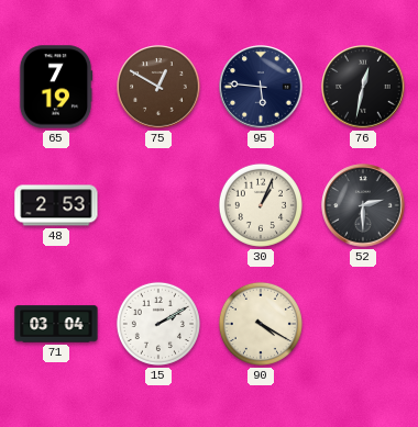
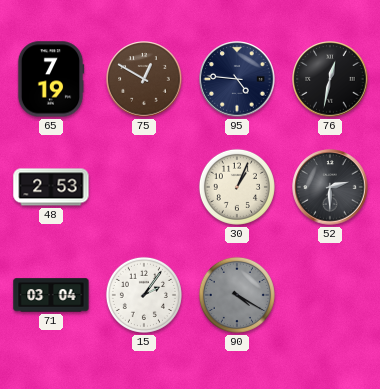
95: 5:46 -> 4:46 (237, 79)
15: 2:10 -> 2:06 (144, 295)
90 dial: cream -> grey (237, 295)
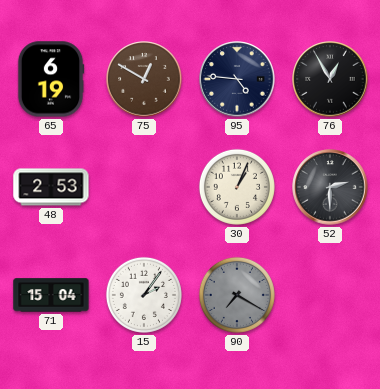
65: 7:19 -> 6:19 (51, 79)
76: 12:32 -> 12:55 (330, 79)
71: 03:04 -> 15:04 (51, 295)
90: 4:20 -> 7:20 (237, 295)
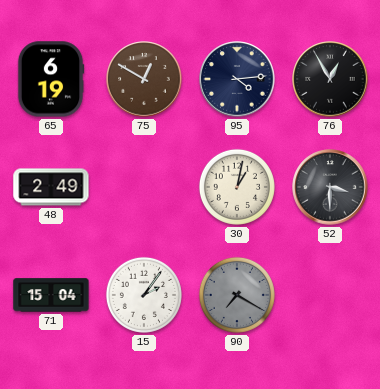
95: 4:46 -> 4:14 (237, 79)
48: 2:53 -> 2:49 (51, 187)
30: 1:04 -> 1:02 (237, 187)
52: 2:30 -> 3:30 (330, 187)
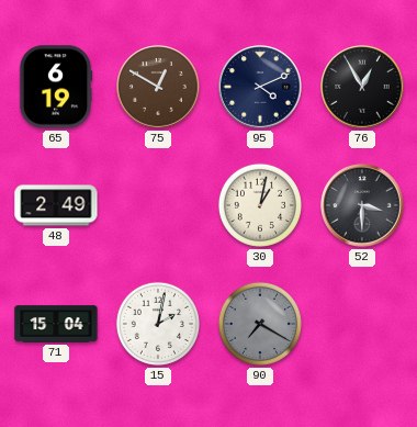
95: 4:14 -> 4:11 (260, 87)
15: 2:06 -> 2:02 (158, 324)
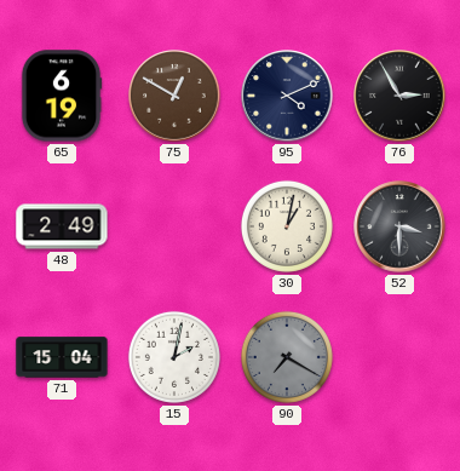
76: 12:55 -> 2:55 (399, 96)
